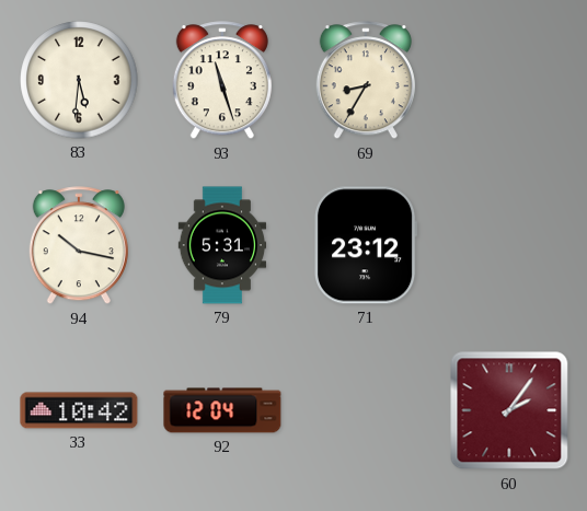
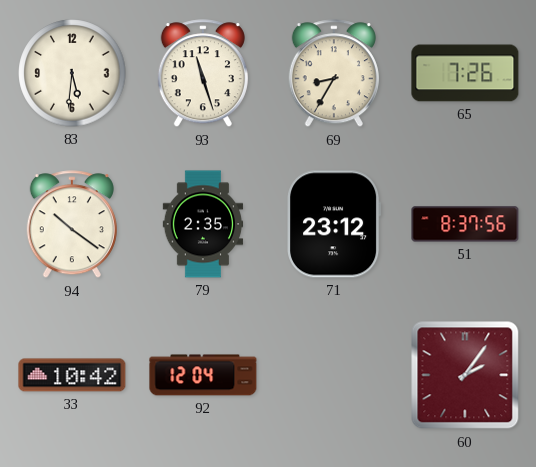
65: none -> 7:26 (465, 73)
94: 10:17 -> 10:21 (72, 225)
79: 5:31 -> 2:35 (203, 224)
51: none -> 8:37 (465, 224)
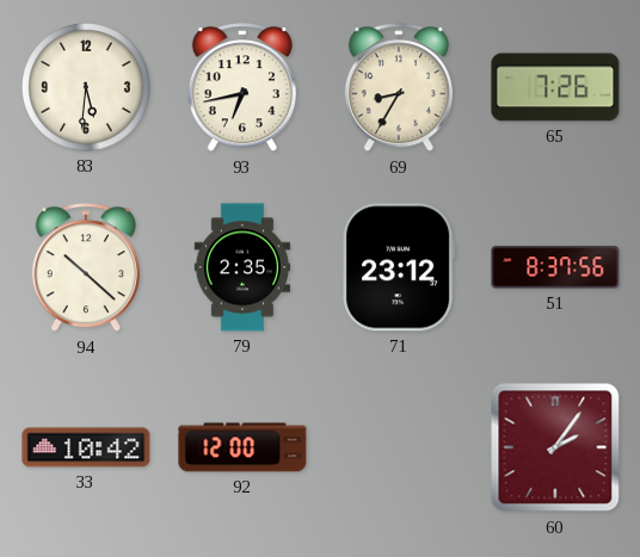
93: 11:27 -> 6:43 (242, 88)
94: 10:21 -> 10:22 (86, 268)
92: 12:04 -> 12:00 (242, 447)
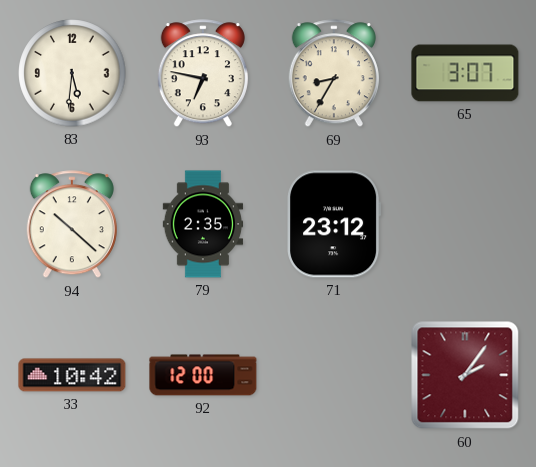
93: 6:43 -> 6:47 (203, 74)
65: 7:26 -> 3:07 (465, 73)
51: 8:37 -> none (555, 267)
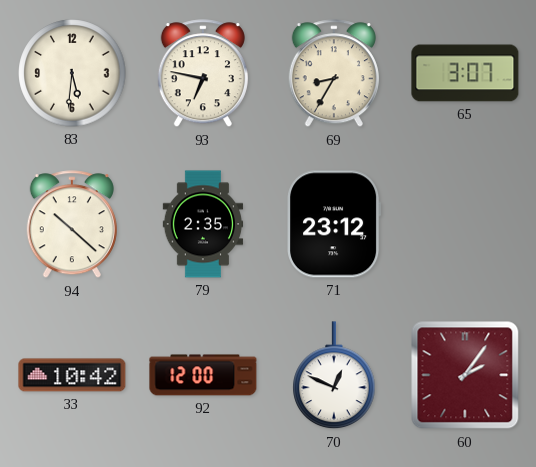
70: none -> 12:49 (334, 376)
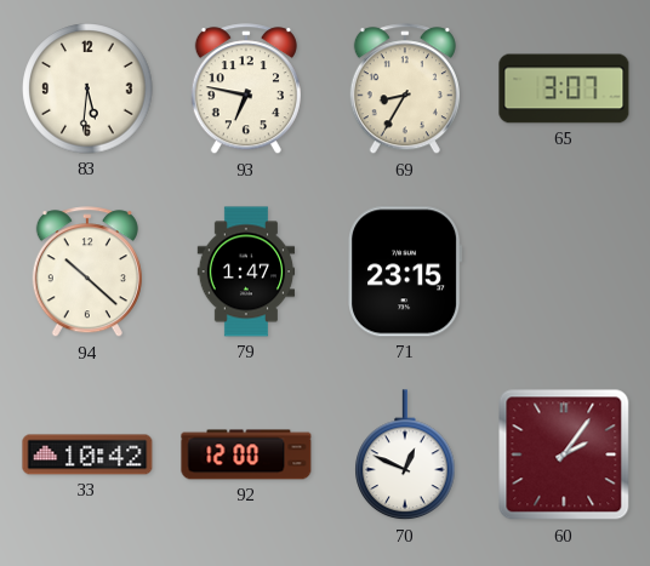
79: 2:35 -> 1:47 (246, 271)
71: 23:12 -> 23:15 (405, 271)
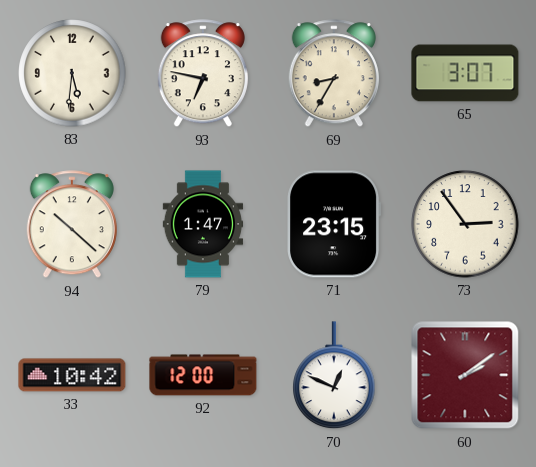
73: none -> 2:54 (465, 224)
60: 2:06 -> 2:09 (465, 375)
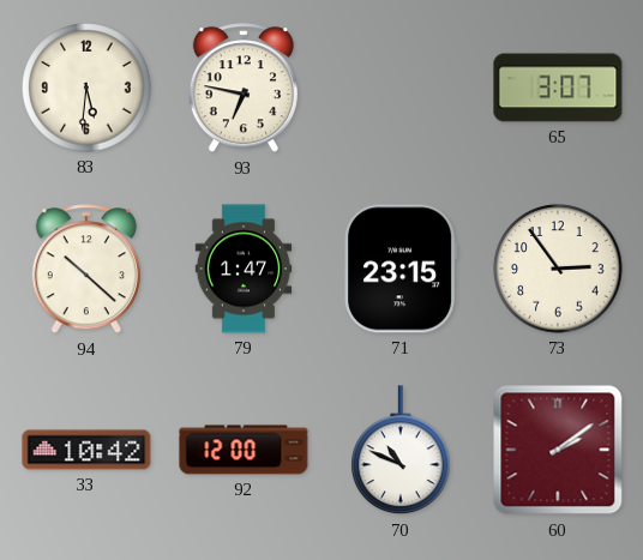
69: 8:35 -> none (334, 74)
70: 12:49 -> 10:49 (401, 451)
